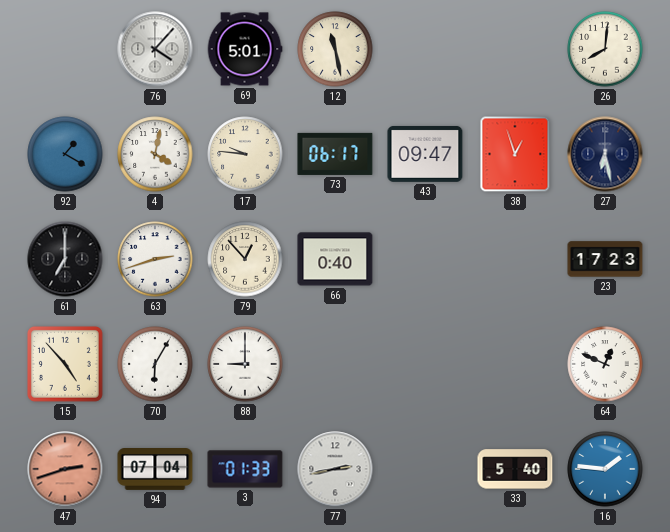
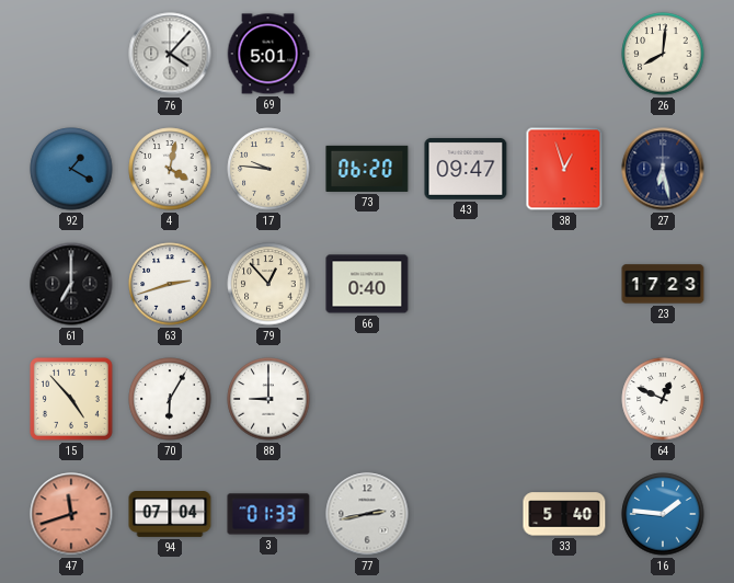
12: 11:28 -> none (335, 49)
73: 06:17 -> 06:20 (367, 169)
47: 2:42 -> 11:42 (71, 514)
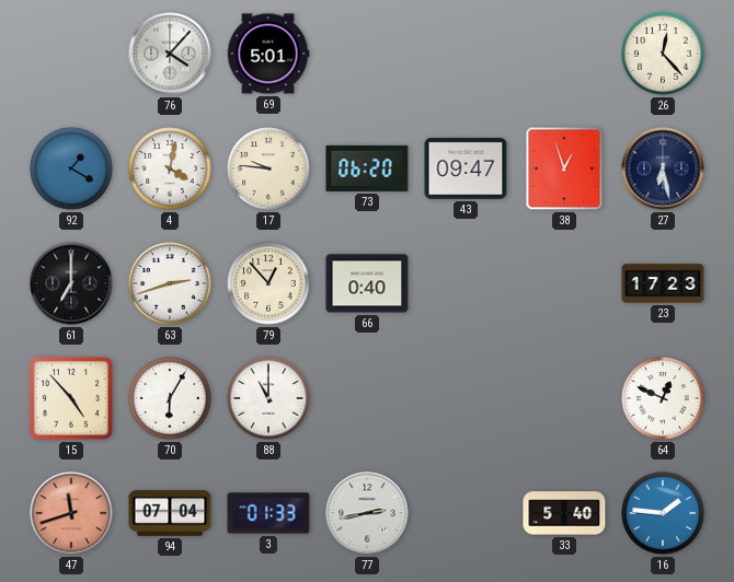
26: 8:01 -> 12:23 (663, 54)
88: 9:00 -> 11:00 (268, 398)
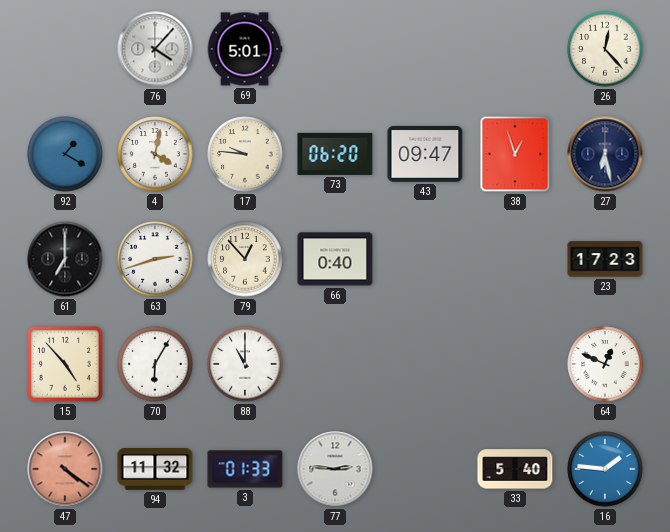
47: 11:42 -> 4:21 (65, 469)
94: 07:04 -> 11:32 (155, 470)
77: 2:43 -> 2:46 (335, 469)
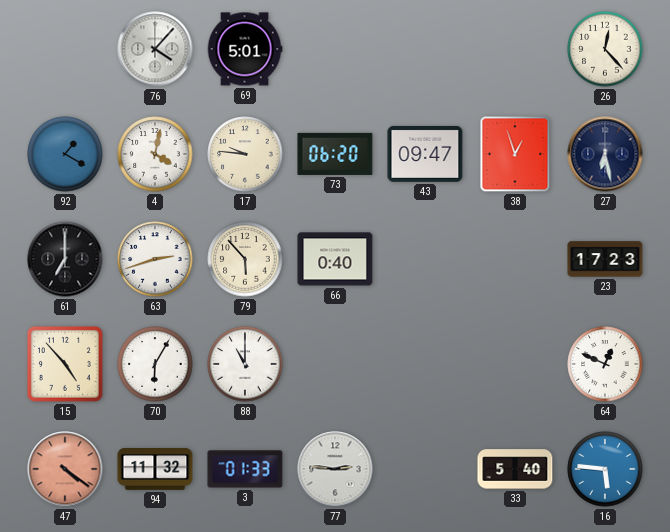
79: 12:53 -> 5:53 (245, 259)
16: 1:46 -> 5:46 (605, 469)
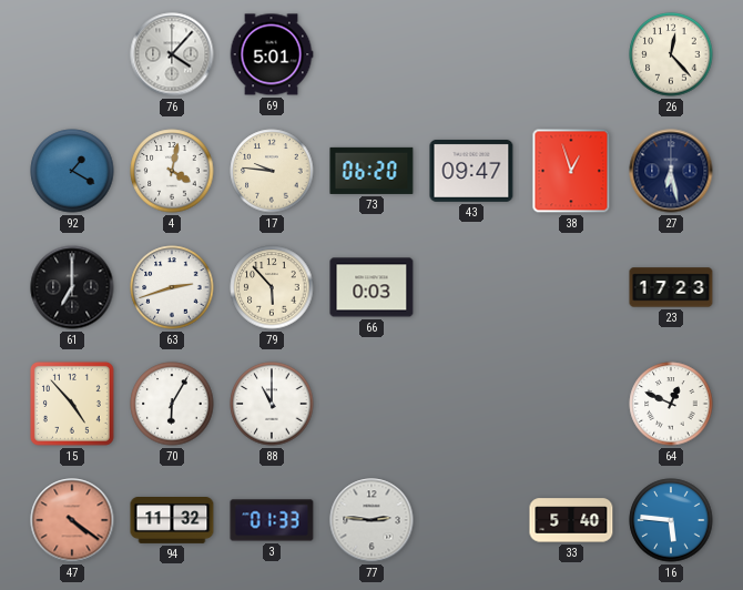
66: 0:40 -> 0:03 (371, 287)
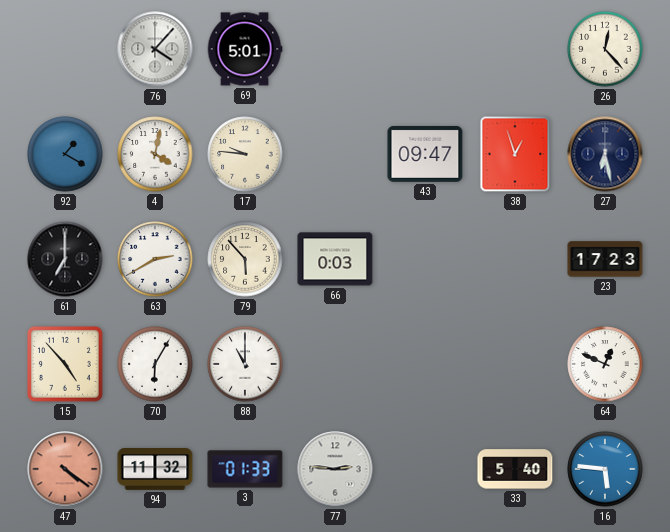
73: 06:20 -> none (371, 171)
63: 2:42 -> 2:40 (155, 259)
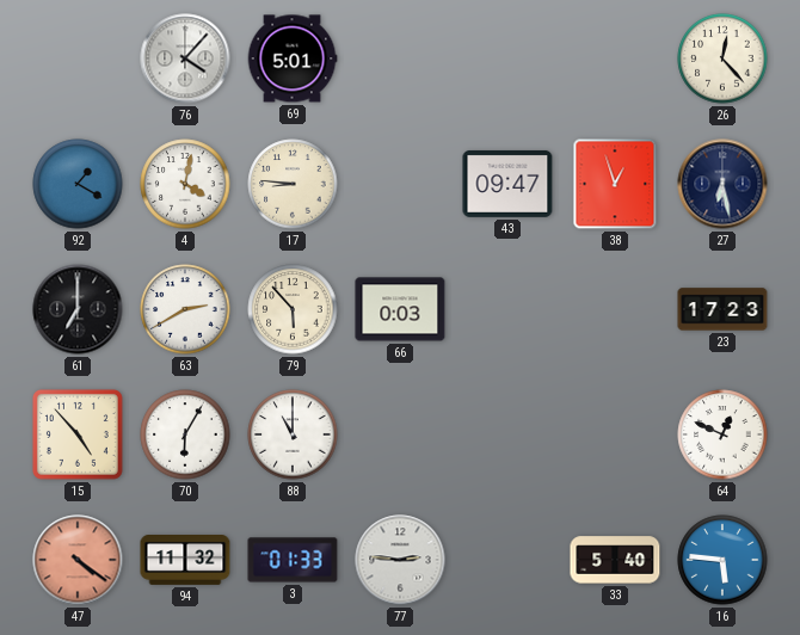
17: 9:46 -> 8:46 (293, 184)
